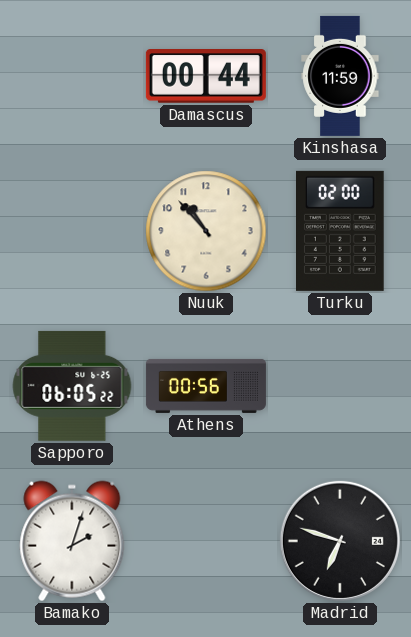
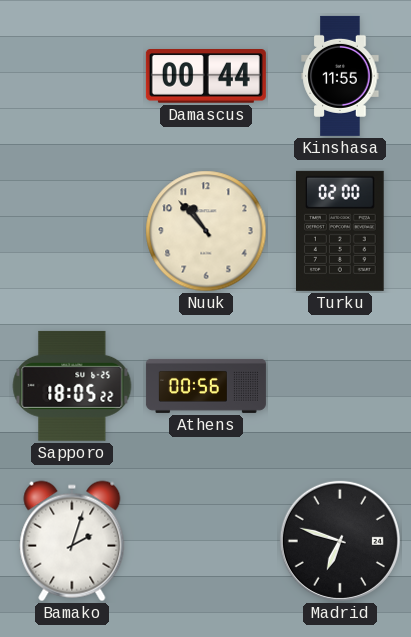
Kinshasa: 11:59 -> 11:55 (340, 76)
Sapporo: 06:05 -> 18:05 (72, 386)
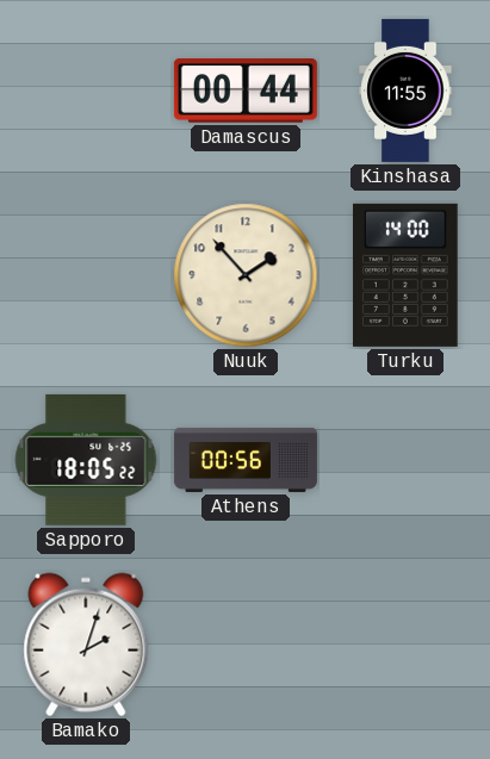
Nuuk: 10:53 -> 1:53 (246, 275)
Turku: 02:00 -> 14:00 (407, 275)
Madrid: 6:48 -> none (340, 541)
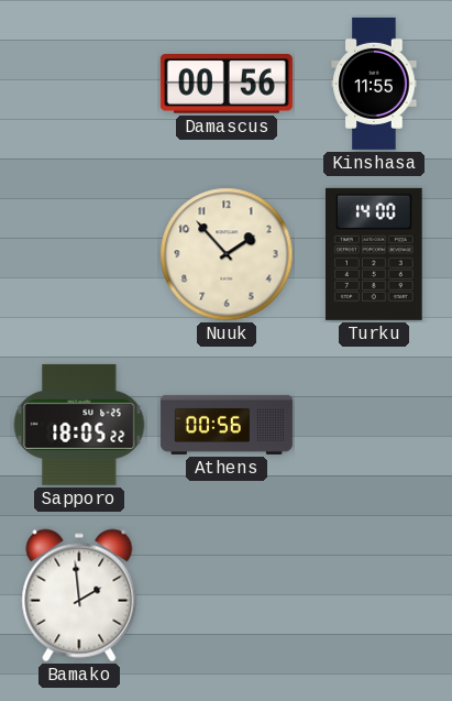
Damascus: 00:44 -> 00:56 (227, 84)
Bamako: 2:03 -> 1:59 (79, 595)
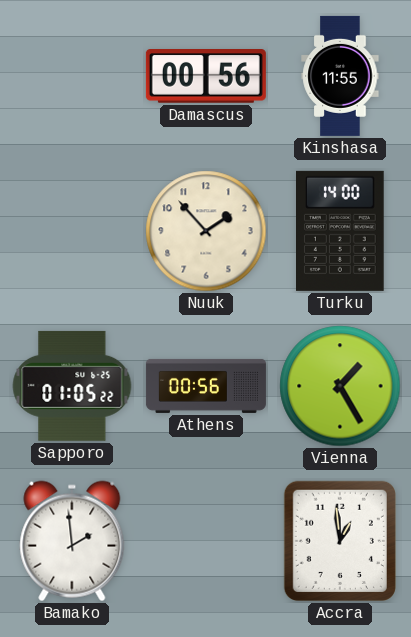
Sapporo: 18:05 -> 01:05 (72, 386)
Vienna: none -> 1:25 (340, 386)
Accra: none -> 12:59 (340, 541)
